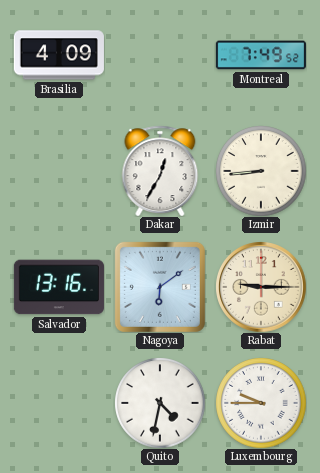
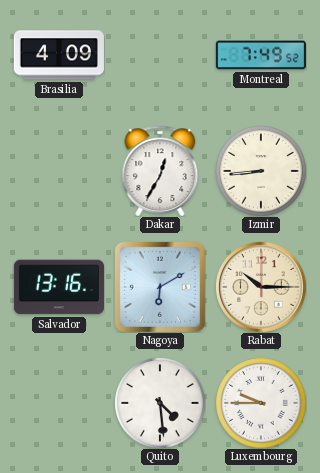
Nagoya: 6:09 -> 6:10 (160, 287)
Rabat: 9:15 -> 10:15 (261, 287)
Quito: 4:32 -> 4:29 (160, 403)
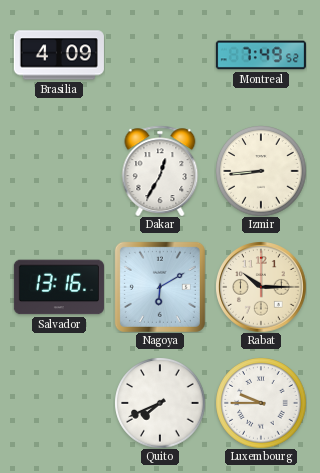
Quito: 4:29 -> 7:41 (160, 403)
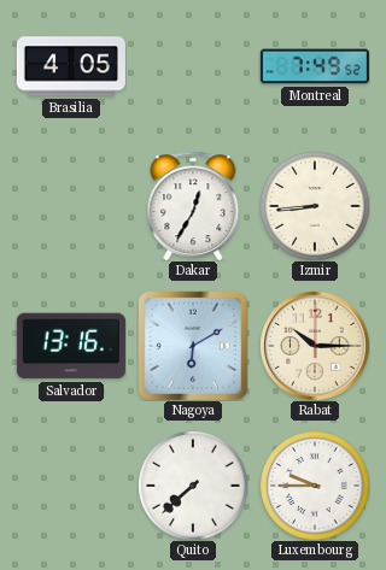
Brasilia: 4:09 -> 4:05 (71, 66)
Quito: 7:41 -> 7:38 (193, 486)
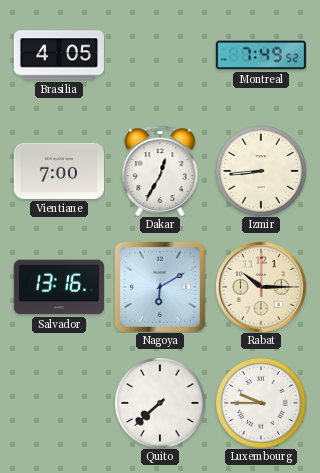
Vientiane: none -> 7:00 (59, 171)
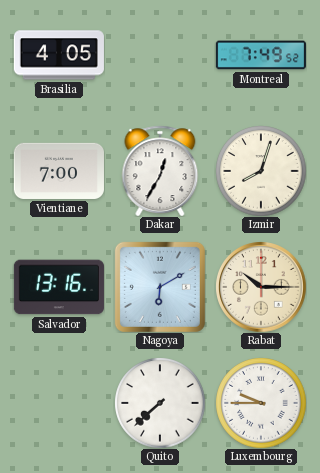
Izmir: 8:44 -> 8:03 (261, 171)
